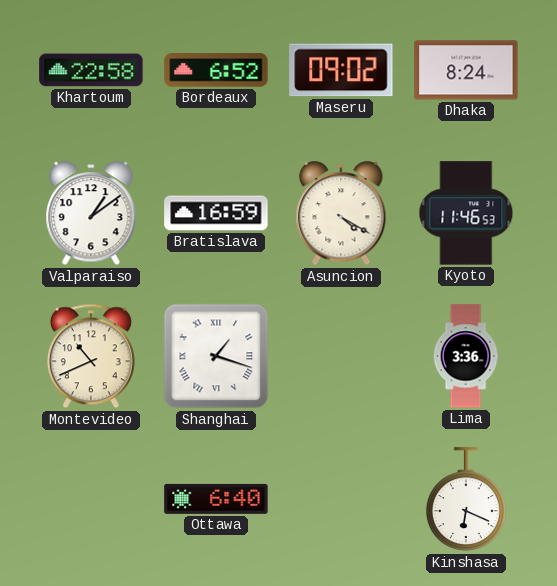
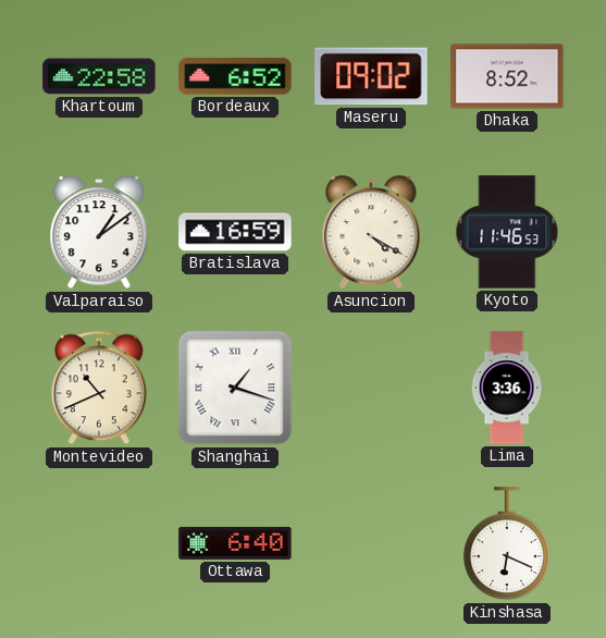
Dhaka: 8:24 -> 8:52 (507, 76)
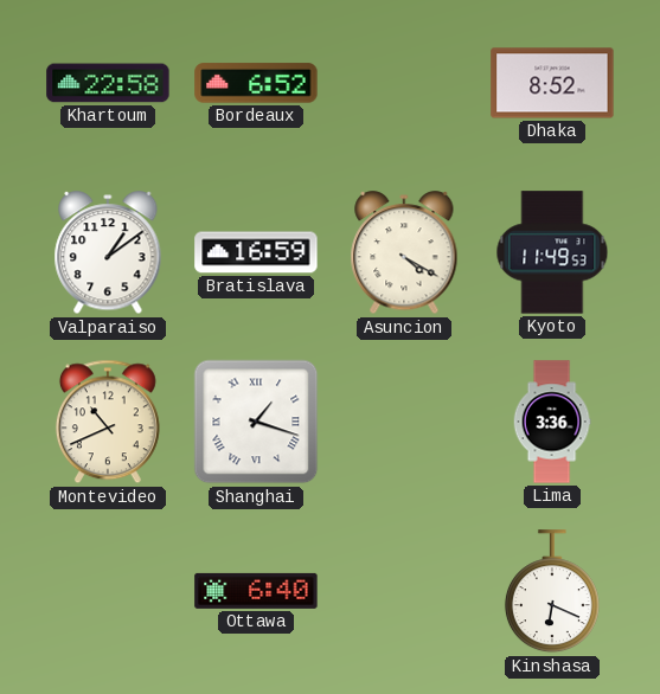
Maseru: 09:02 -> none (371, 76)
Kyoto: 11:46 -> 11:49 (552, 252)
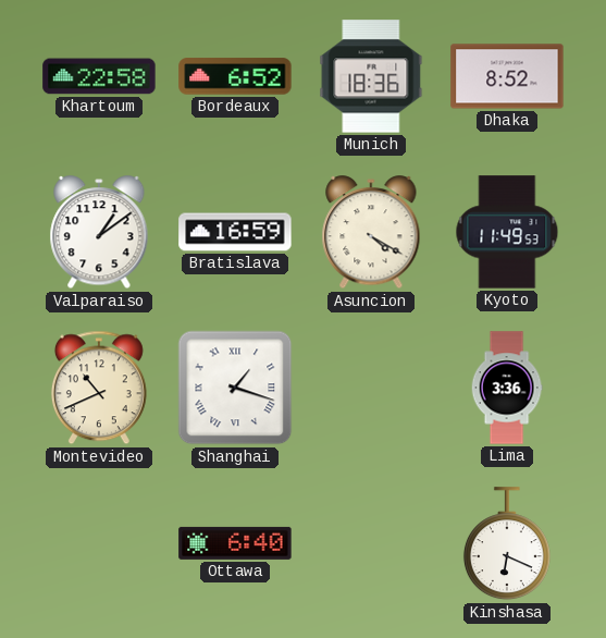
Munich: none -> 18:36 (371, 76)
